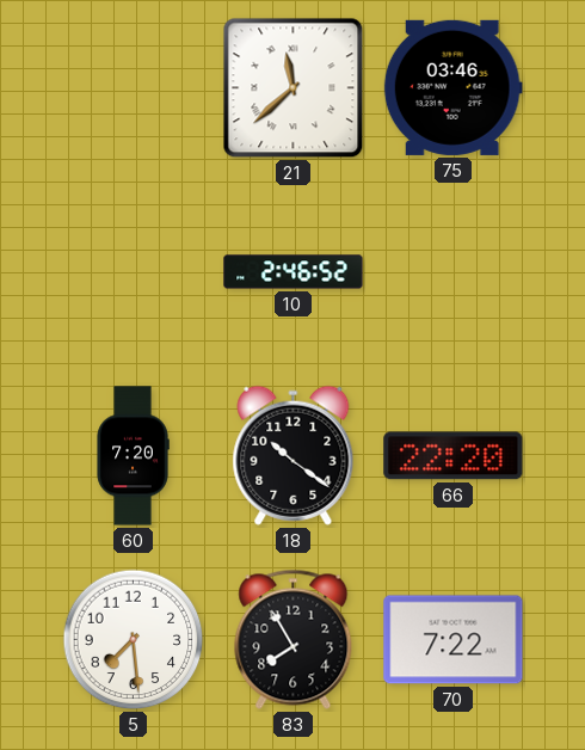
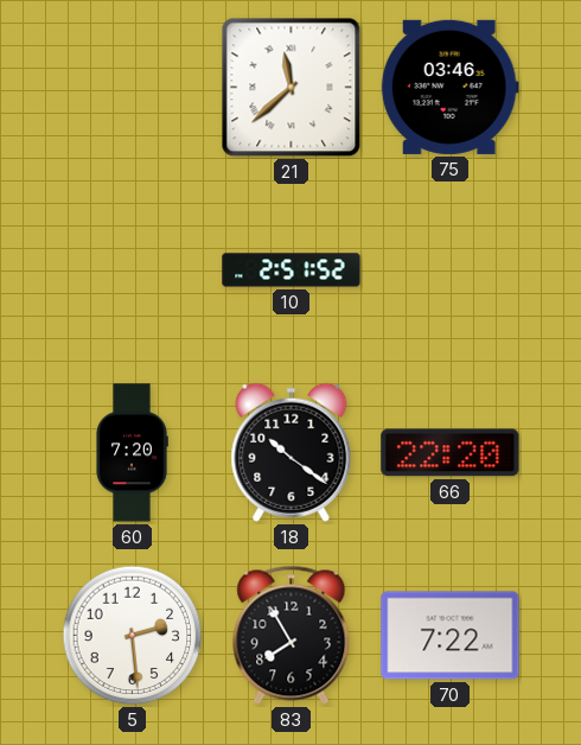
10: 2:46 -> 2:51 (292, 270)
5: 7:29 -> 2:29 (133, 636)
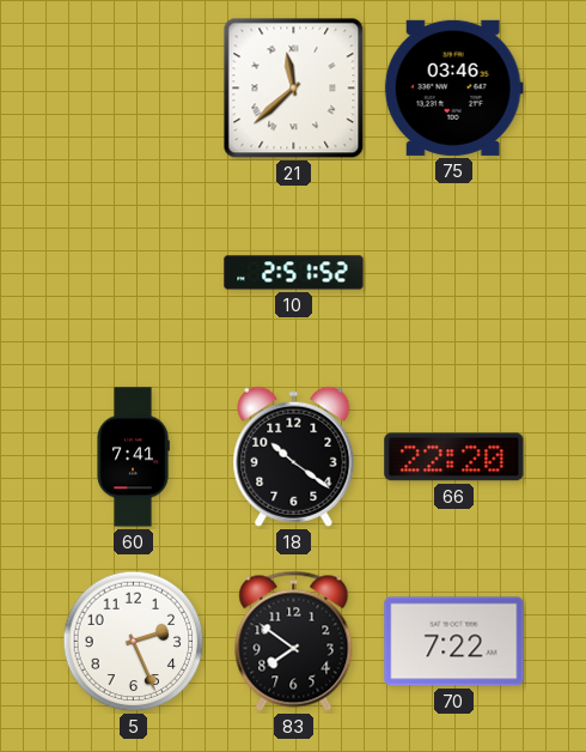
60: 7:20 -> 7:41 (133, 457)
5: 2:29 -> 2:26 (134, 642)
83: 7:55 -> 7:51 (294, 641)
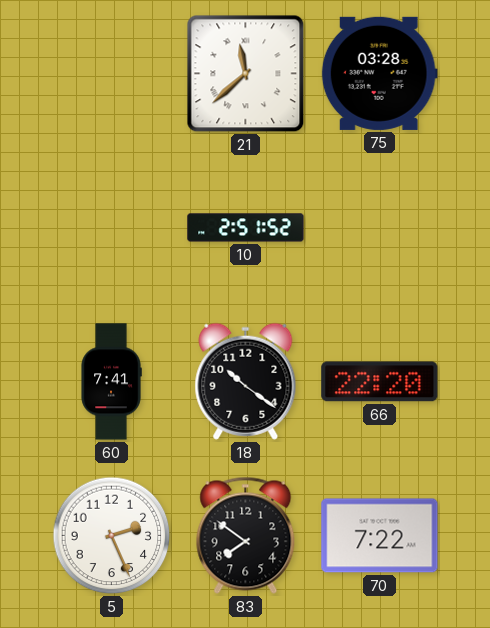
75: 03:46 -> 03:28 (379, 73)
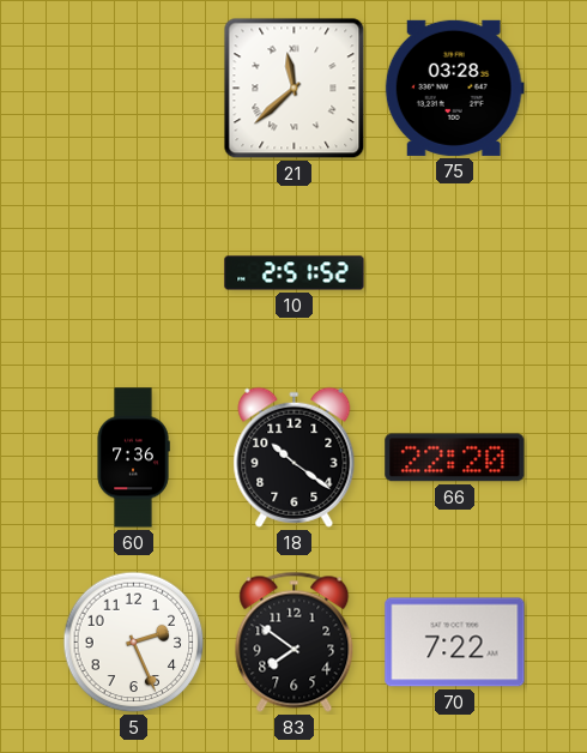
60: 7:41 -> 7:36 (133, 458)
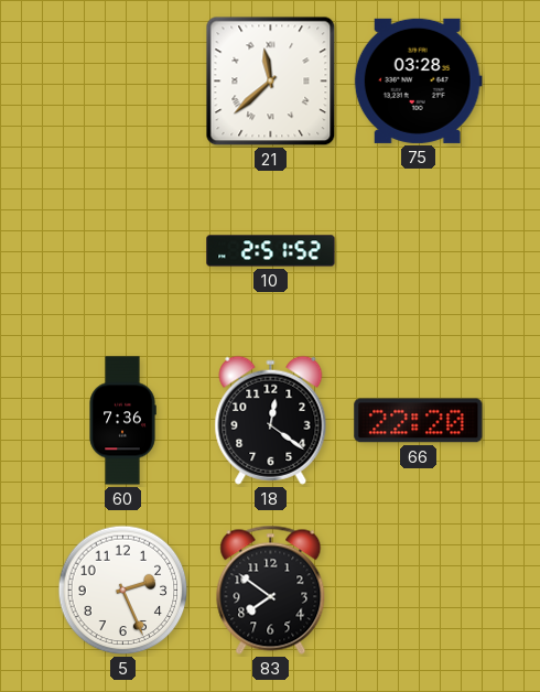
18: 10:21 -> 12:21 (271, 420)
70: 7:22 -> none (455, 643)
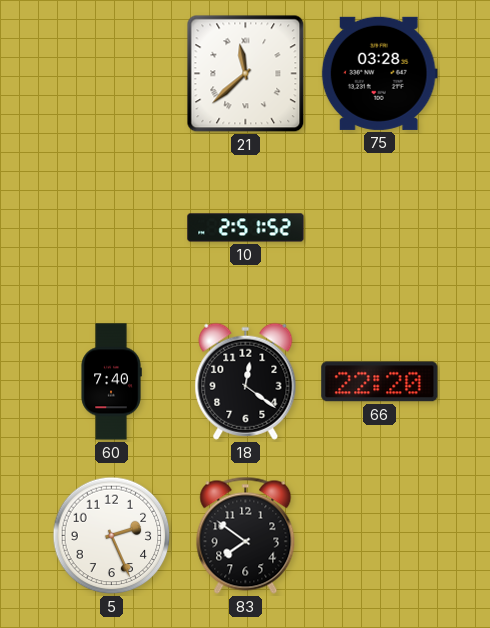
60: 7:36 -> 7:40 (111, 382)
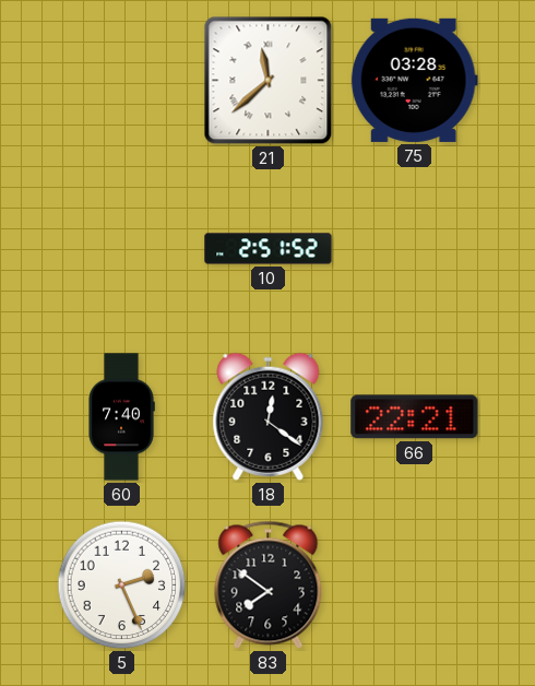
66: 22:20 -> 22:21 (415, 417)
